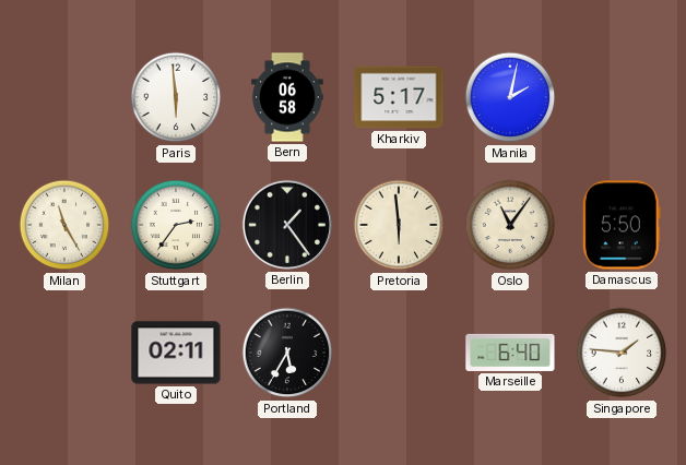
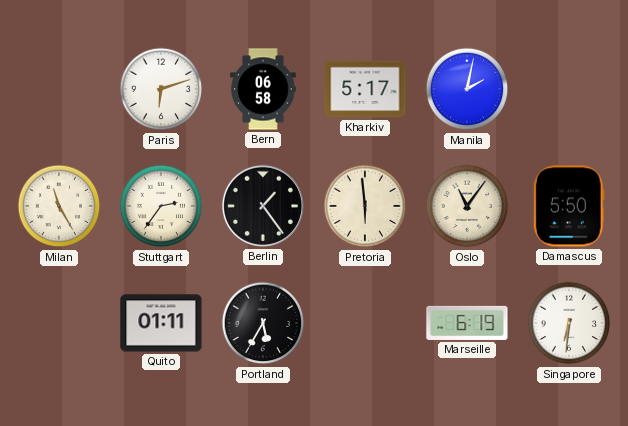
Paris: 5:59 -> 6:12 (161, 89)
Quito: 02:11 -> 01:11 (161, 323)
Marseille: 6:40 -> 6:19 (467, 323)
Singapore: 1:46 -> 6:31 (569, 323)
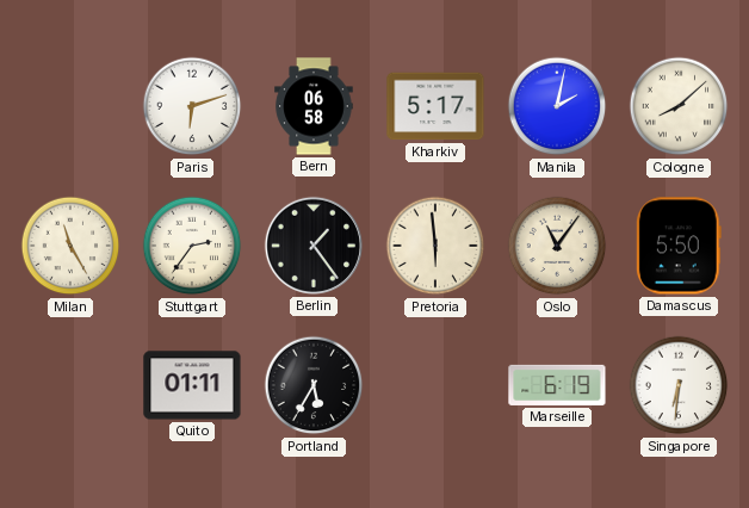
Cologne: none -> 8:08 (679, 106)
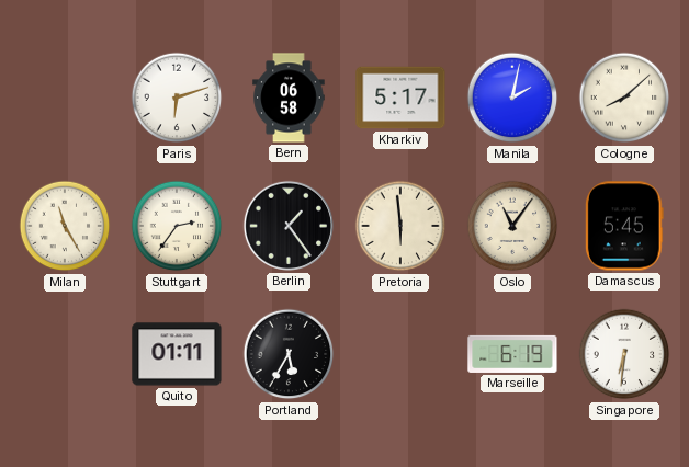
Damascus: 5:50 -> 5:45 (624, 226)
